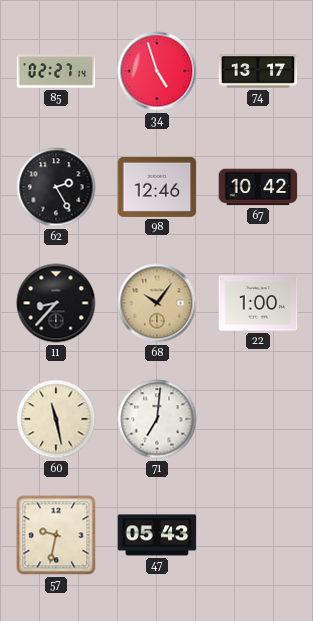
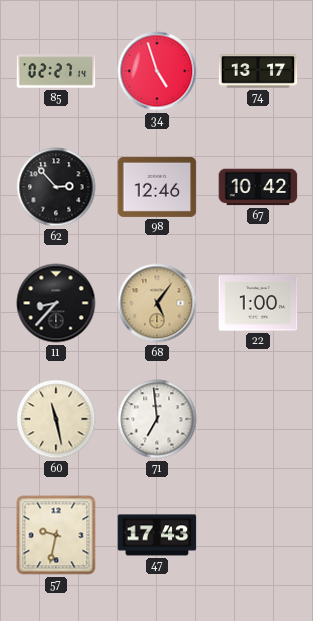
62: 2:25 -> 2:53 (56, 187)
68: 10:06 -> 5:06 (157, 303)
71: 7:01 -> 6:59 (157, 419)
47: 05:43 -> 17:43 (157, 535)
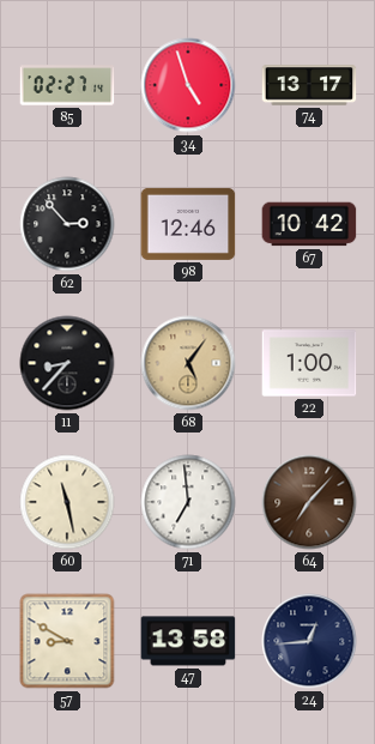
64: none -> 7:07 (309, 502)
57: 9:32 -> 8:50 (67, 641)
47: 17:43 -> 13:58 (188, 641)
24: none -> 12:44 (309, 641)
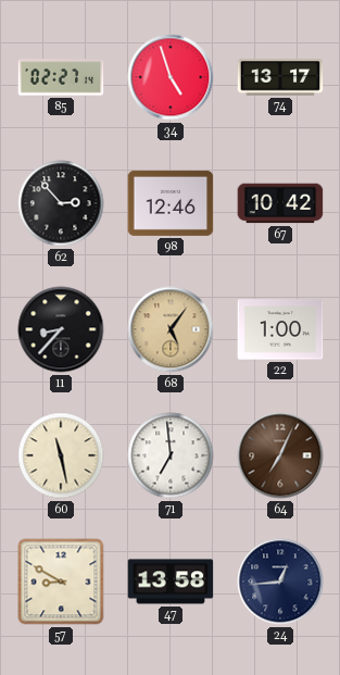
64: 7:07 -> 7:04 (280, 455)
